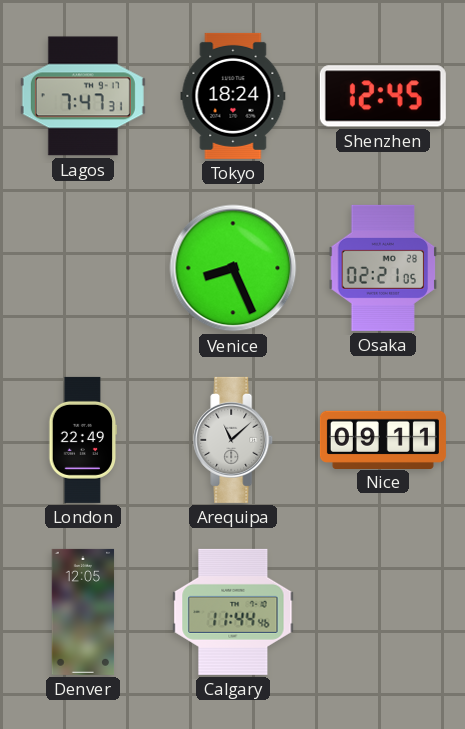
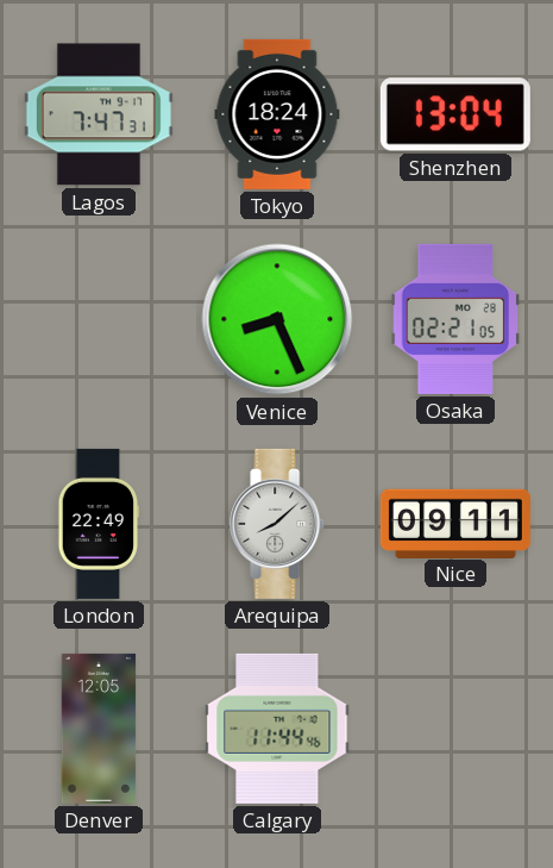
Shenzhen: 12:45 -> 13:04 (455, 114)
Arequipa: 11:08 -> 8:08 (278, 524)
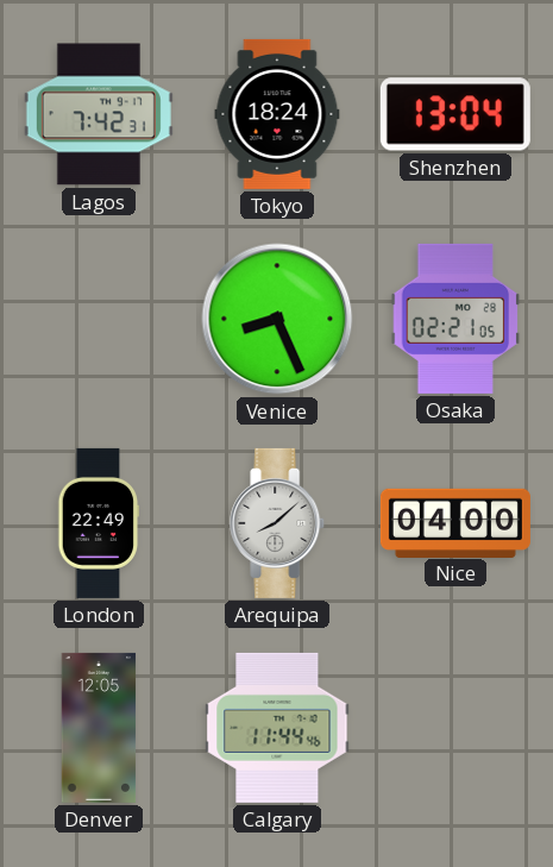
Lagos: 7:47 -> 7:42 (99, 114)
Nice: 09:11 -> 04:00 (455, 522)
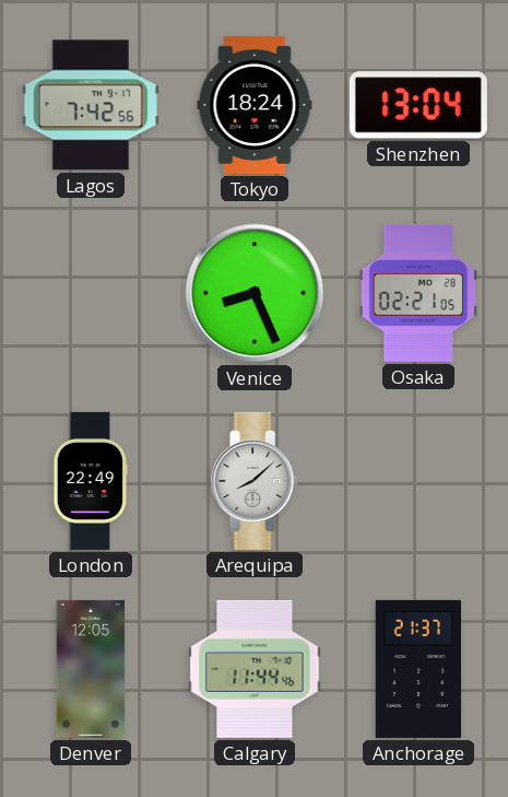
Lagos: 7:42:31 -> 7:42:56 (91, 105)
Nice: 04:00 -> none (455, 522)
Anchorage: none -> 21:37 (417, 669)
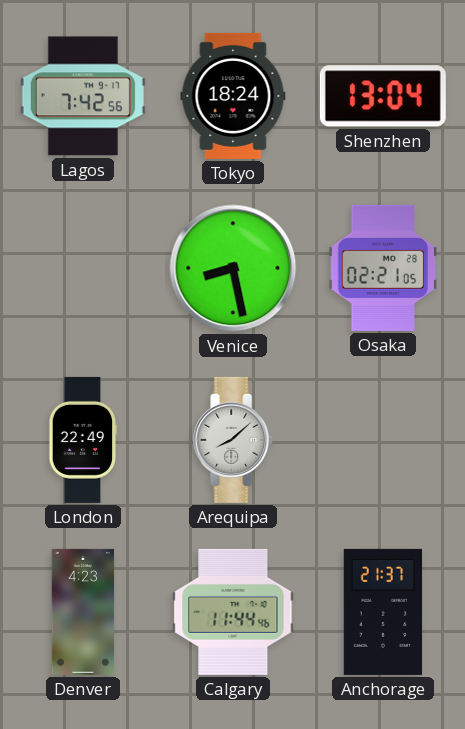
Venice: 8:26 -> 8:28 (233, 268)
Denver: 12:05 -> 4:23 (83, 612)
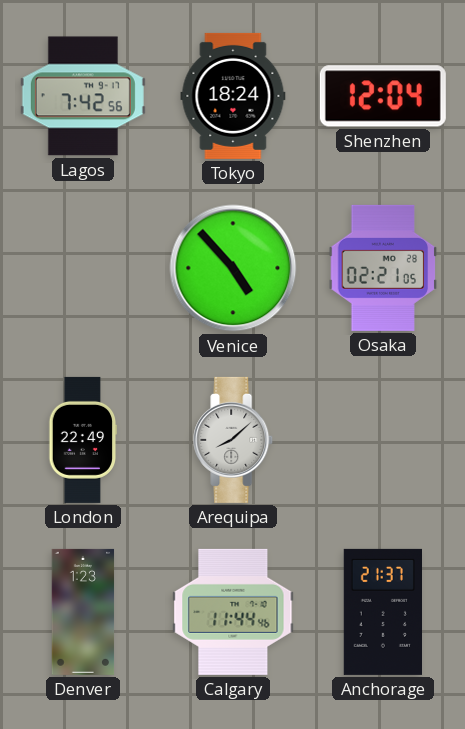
Shenzhen: 13:04 -> 12:04 (383, 96)
Venice: 8:28 -> 4:53 (233, 268)
Denver: 4:23 -> 1:23 (83, 612)
